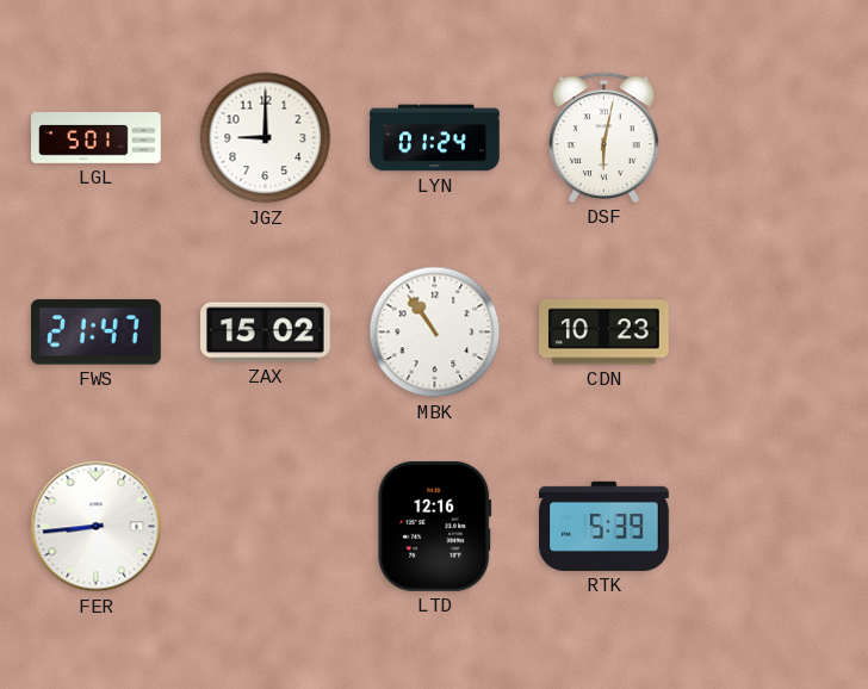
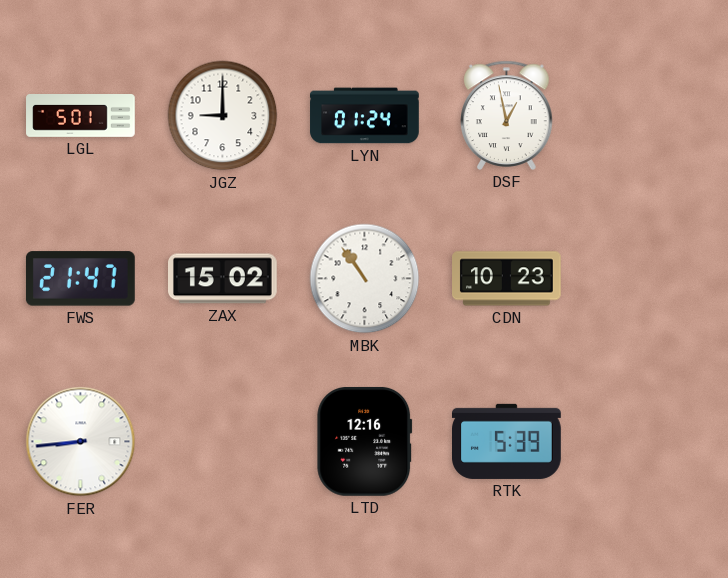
DSF: 6:02 -> 12:58 (507, 115)
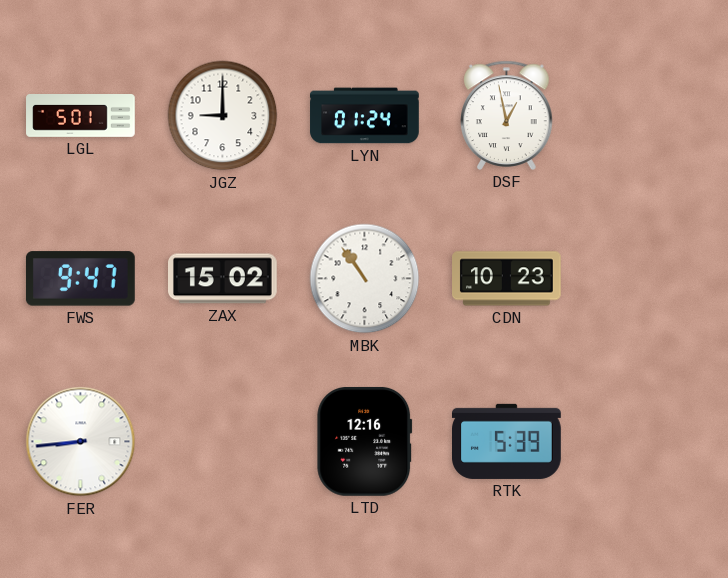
FWS: 21:47 -> 9:47 (80, 279)
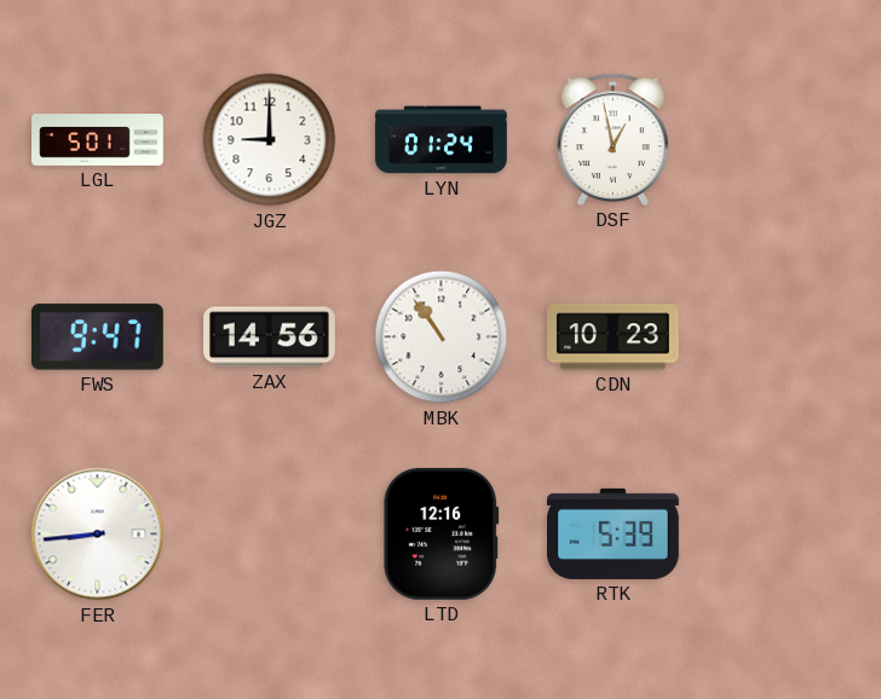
ZAX: 15:02 -> 14:56 (270, 337)
